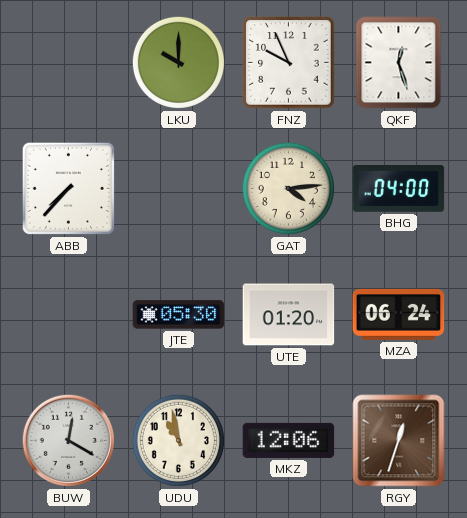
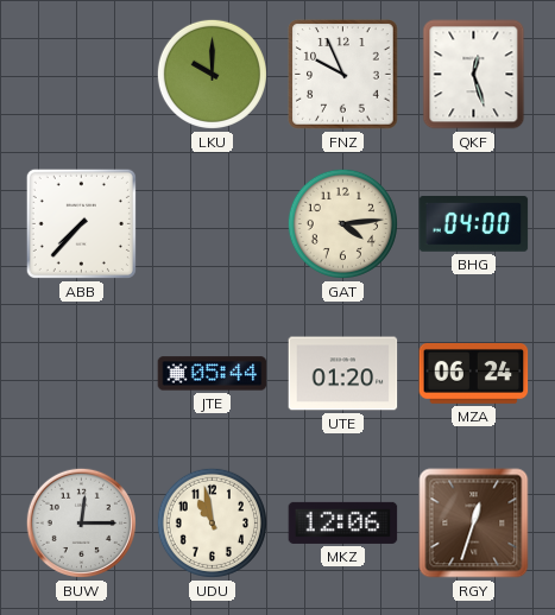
JTE: 05:30 -> 05:44 (213, 374)
BUW: 12:20 -> 12:15 (81, 522)
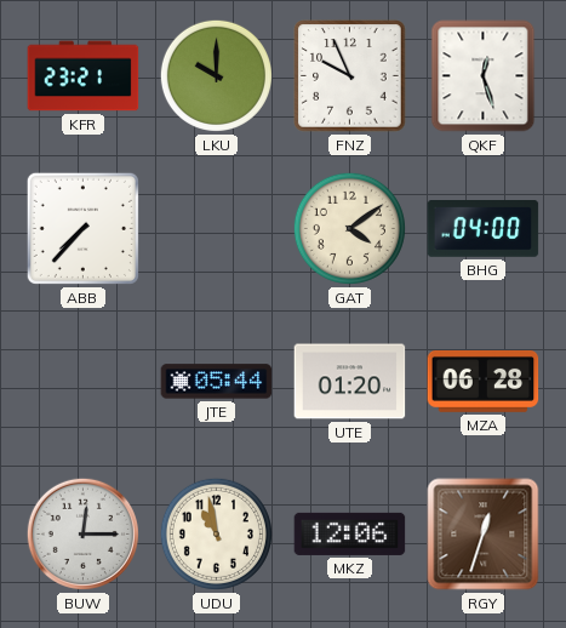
KFR: none -> 23:21 (84, 76)
GAT: 4:14 -> 4:09 (349, 228)
MZA: 06:24 -> 06:28 (484, 381)
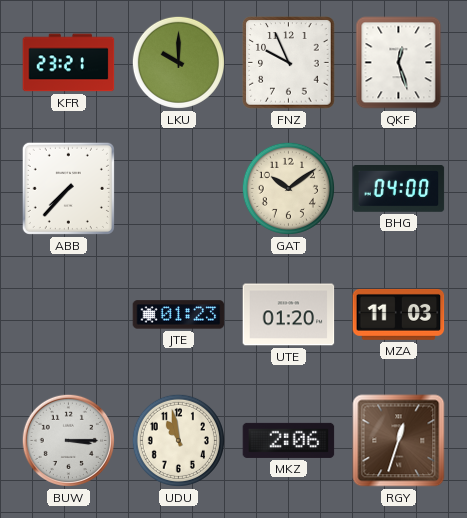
GAT: 4:09 -> 10:09 (288, 188)
JTE: 05:44 -> 01:23 (179, 315)
MZA: 06:28 -> 11:03 (399, 314)
BUW: 12:15 -> 3:15 (68, 440)
MKZ: 12:06 -> 2:06 (289, 440)
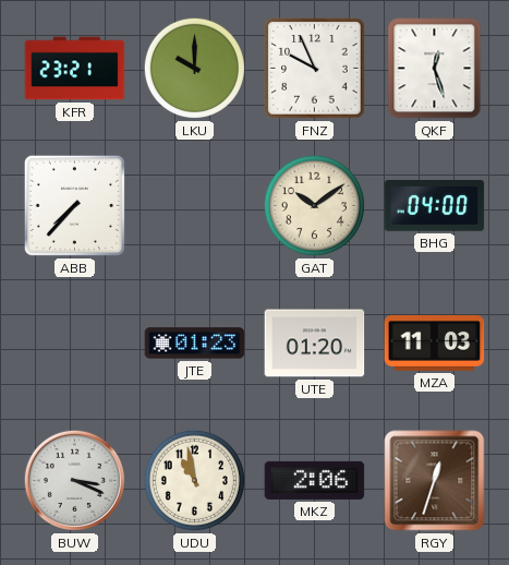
BUW: 3:15 -> 3:19 (74, 480)
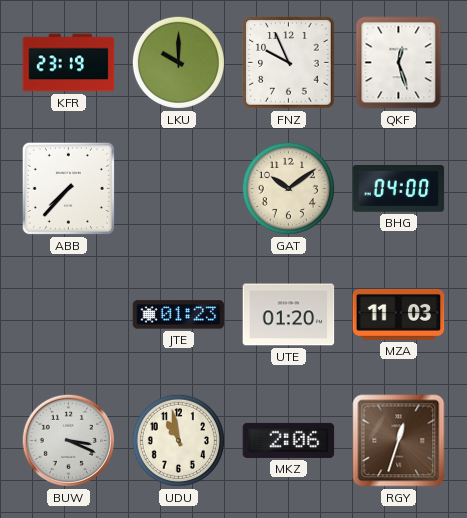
KFR: 23:21 -> 23:19 (69, 63)
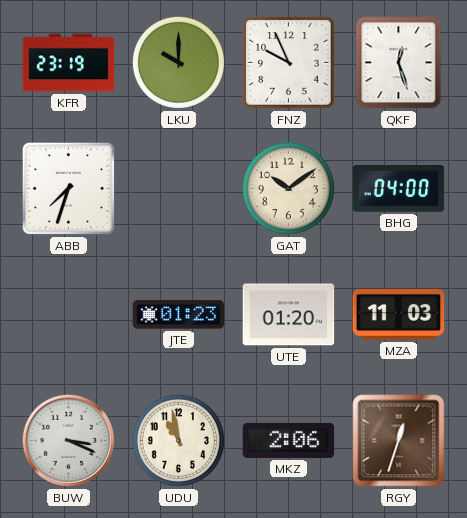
ABB: 7:37 -> 7:33 (68, 188)
